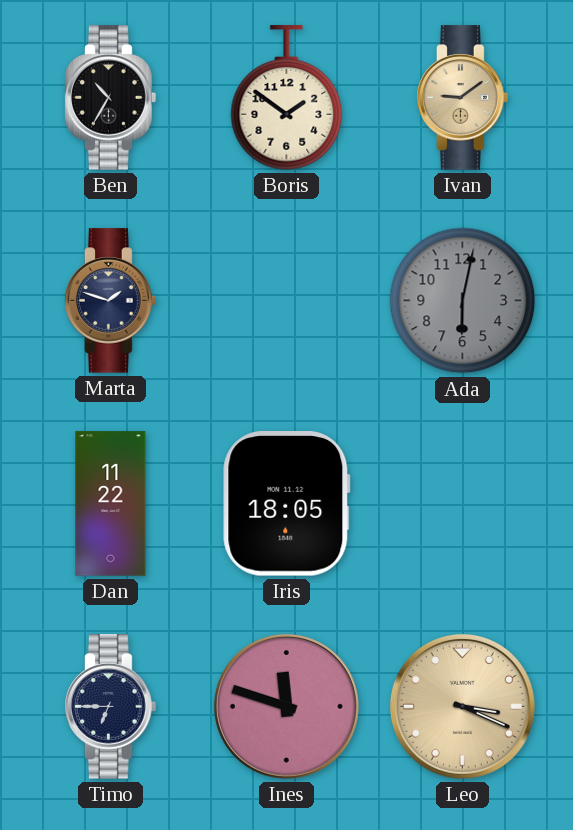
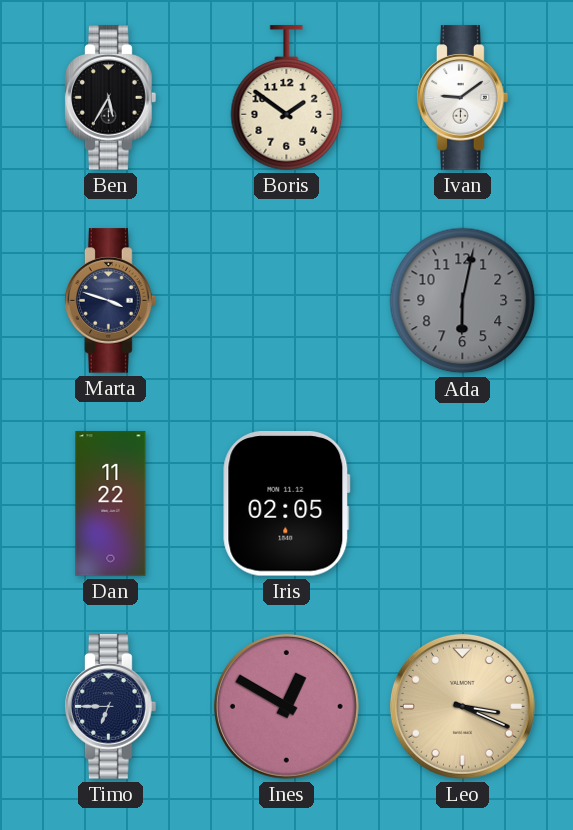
Ben: 10:35 -> 5:35 (111, 98)
Ivan dial: champagne -> white (463, 98)
Marta: 1:48 -> 3:48 (111, 301)
Iris: 18:05 -> 02:05 (287, 504)
Ines: 11:48 -> 12:50 (286, 706)
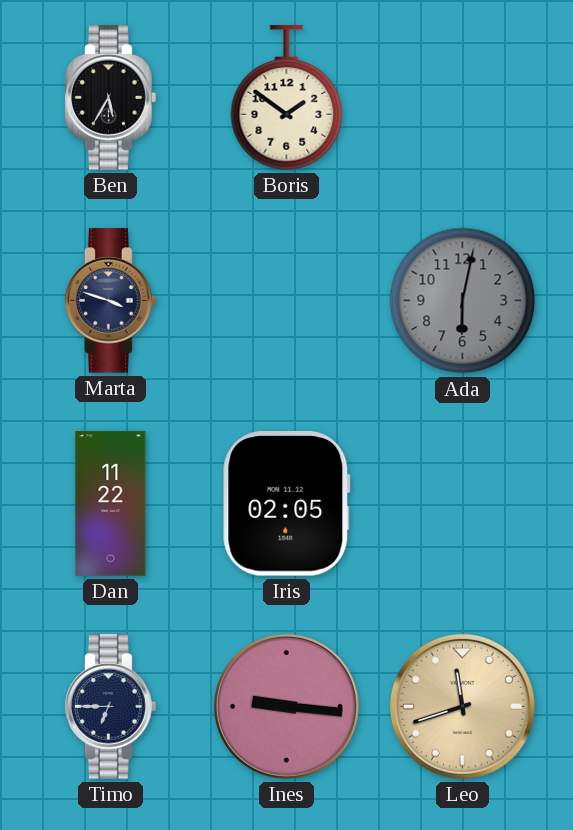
Ivan: 9:09 -> none (463, 98)
Ines: 12:50 -> 9:16 (286, 706)
Leo: 3:19 -> 11:42 (462, 706)
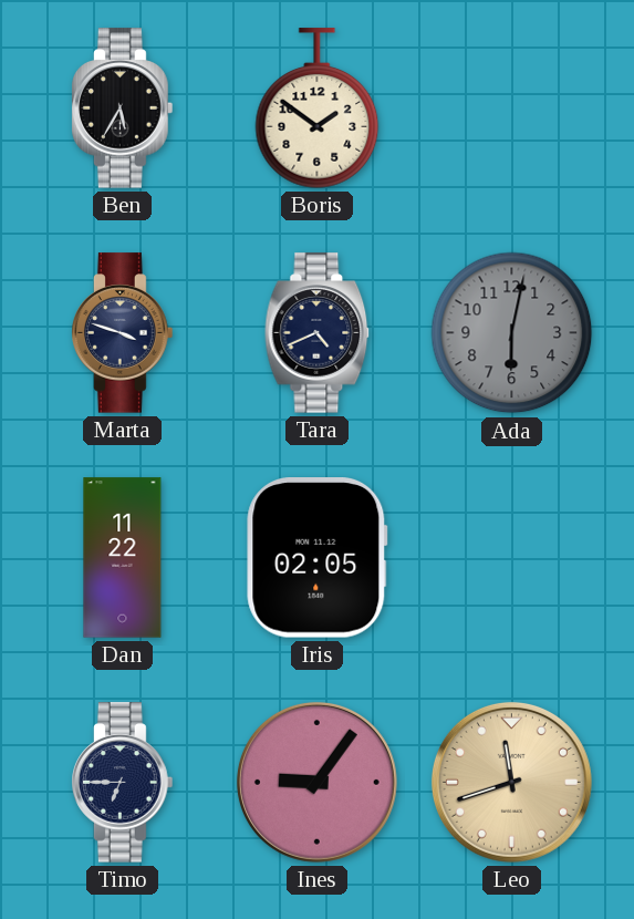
Tara: none -> 4:41 (318, 333)
Ines: 9:16 -> 9:06 (316, 782)
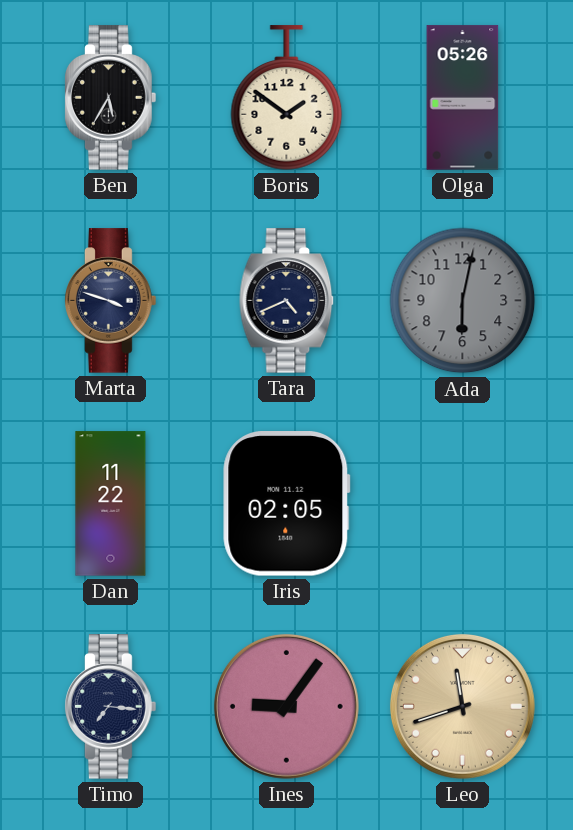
Olga: none -> 05:26 (463, 98)
Timo: 6:45 -> 7:16 (111, 707)
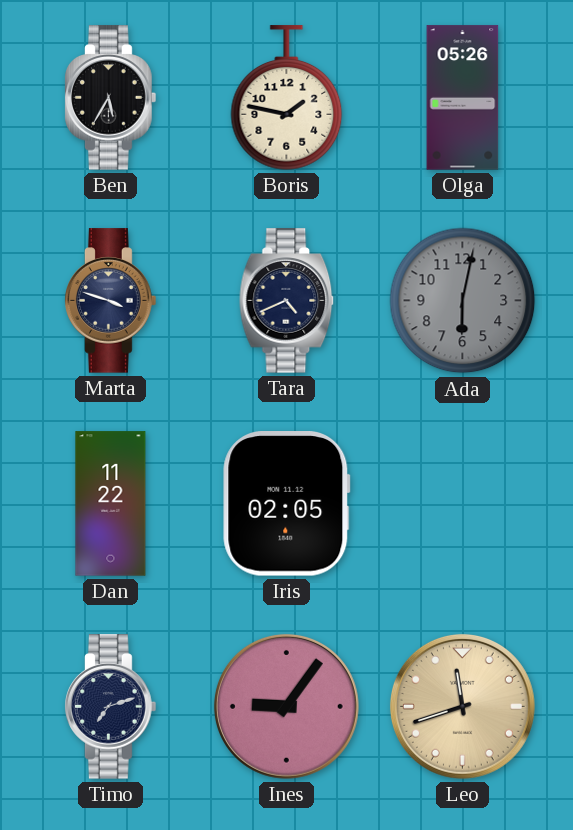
Boris: 1:51 -> 1:47 (287, 98)
Timo: 7:16 -> 7:12 (111, 707)
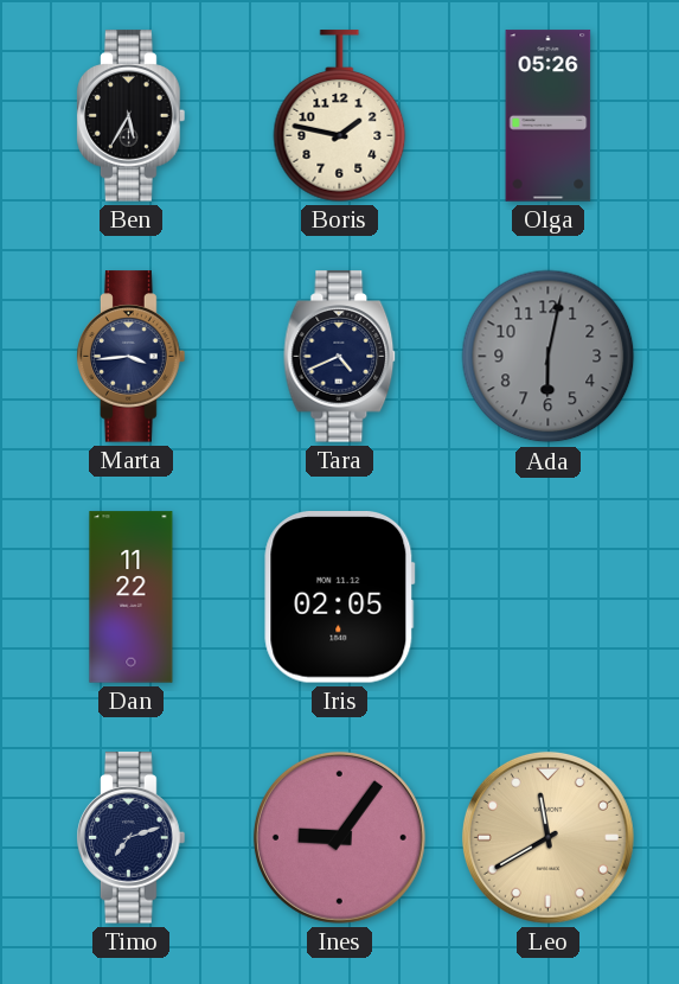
Marta: 3:48 -> 3:44 (132, 357)
Leo: 11:42 -> 11:40 (547, 837)
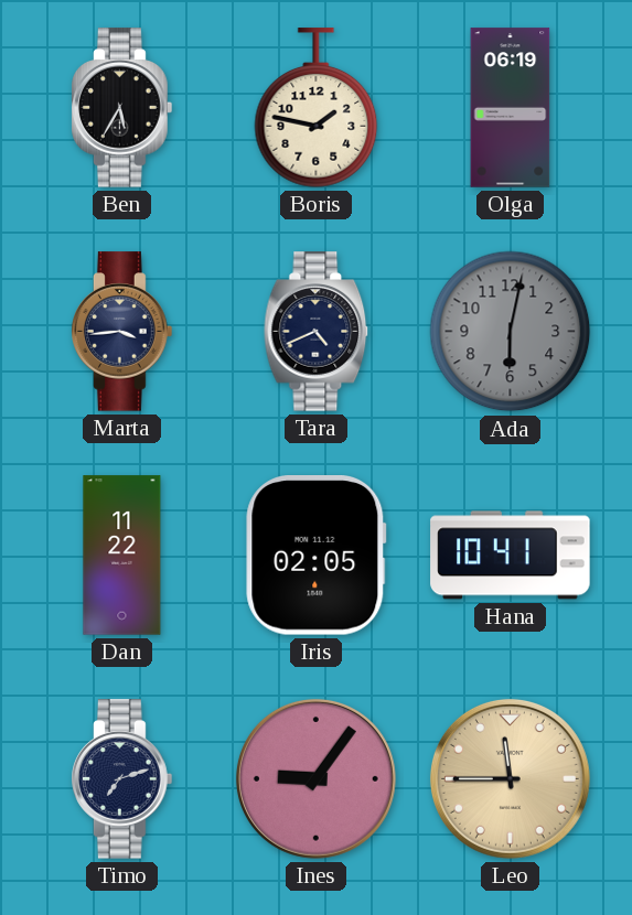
Olga: 05:26 -> 06:19 (511, 108)
Hana: none -> 10:41 (511, 556)
Leo: 11:40 -> 11:45 (510, 778)
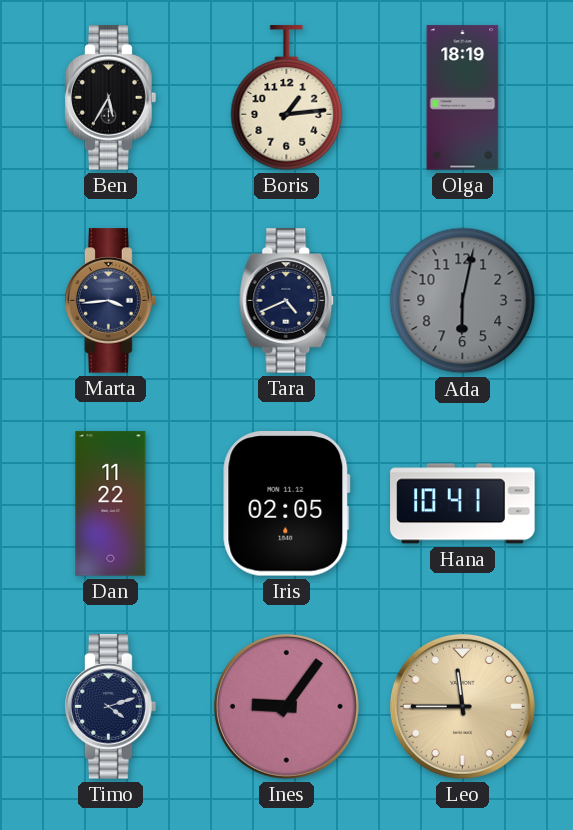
Boris: 1:47 -> 1:14 (287, 98)
Olga: 06:19 -> 18:19 (463, 98)
Timo: 7:12 -> 4:12 (111, 707)
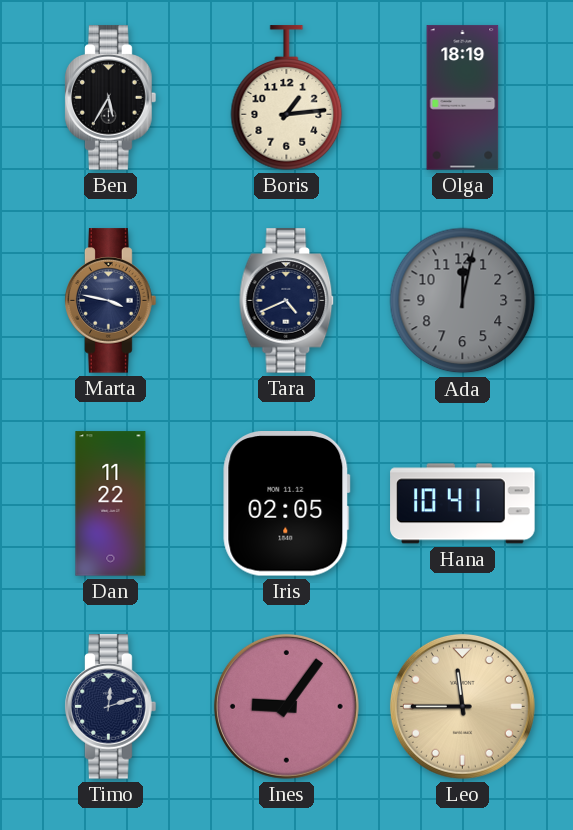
Marta: 3:44 -> 3:47 (111, 301)
Ada: 6:02 -> 12:02 (463, 301)
Timo: 4:12 -> 12:12 (111, 707)
